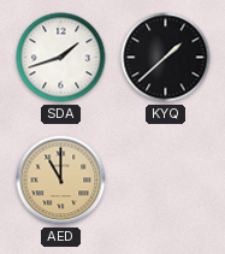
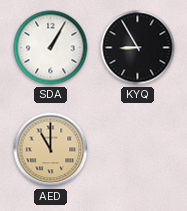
SDA: 1:42 -> 1:05 (51, 48)
KYQ: 1:38 -> 8:55 (138, 48)
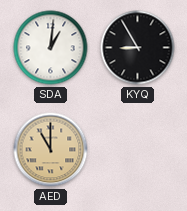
SDA: 1:05 -> 1:01 (51, 48)
